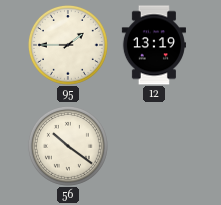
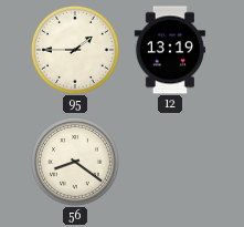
56: 10:21 -> 8:21 (75, 162)
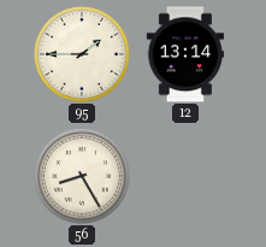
12: 13:19 -> 13:14 (185, 54)
56: 8:21 -> 8:25 (82, 176)
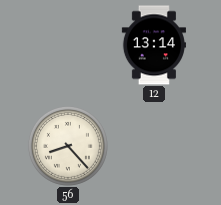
95: 1:45 -> none (82, 54)
56: 8:25 -> 8:23 (68, 146)
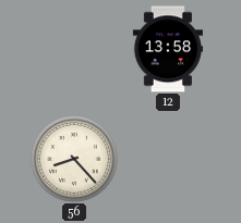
12: 13:14 -> 13:58 (168, 49)
